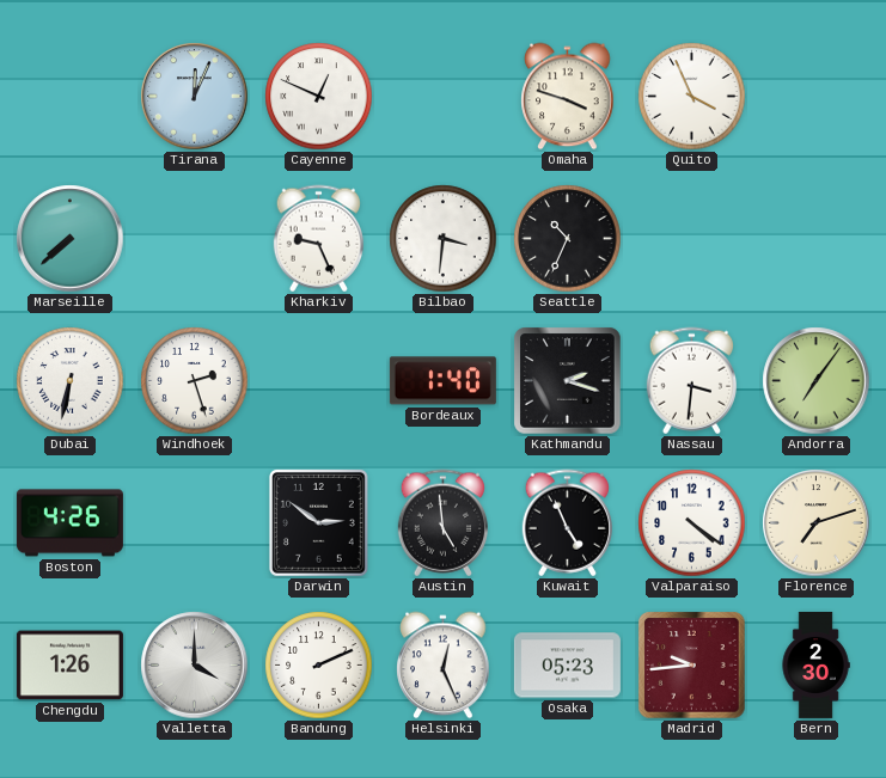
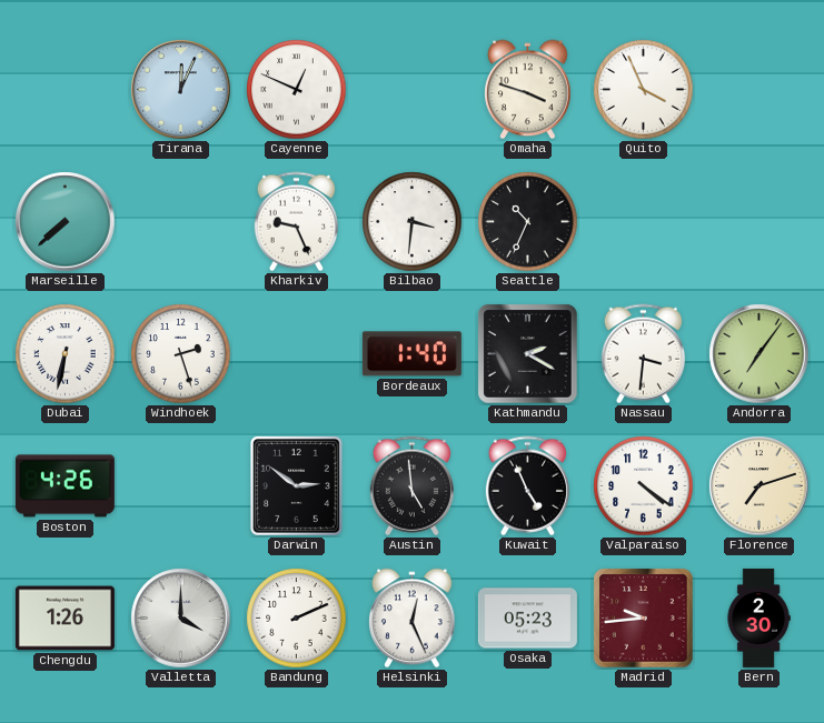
Kathmandu: 2:18 -> 2:20 (528, 354)
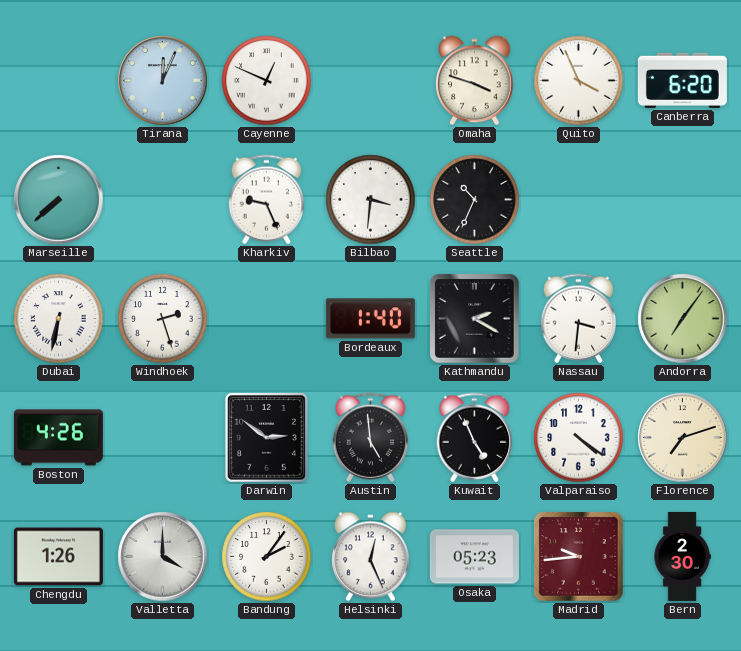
Canberra: none -> 6:20 (682, 80)
Bandung: 2:11 -> 2:06 (267, 557)
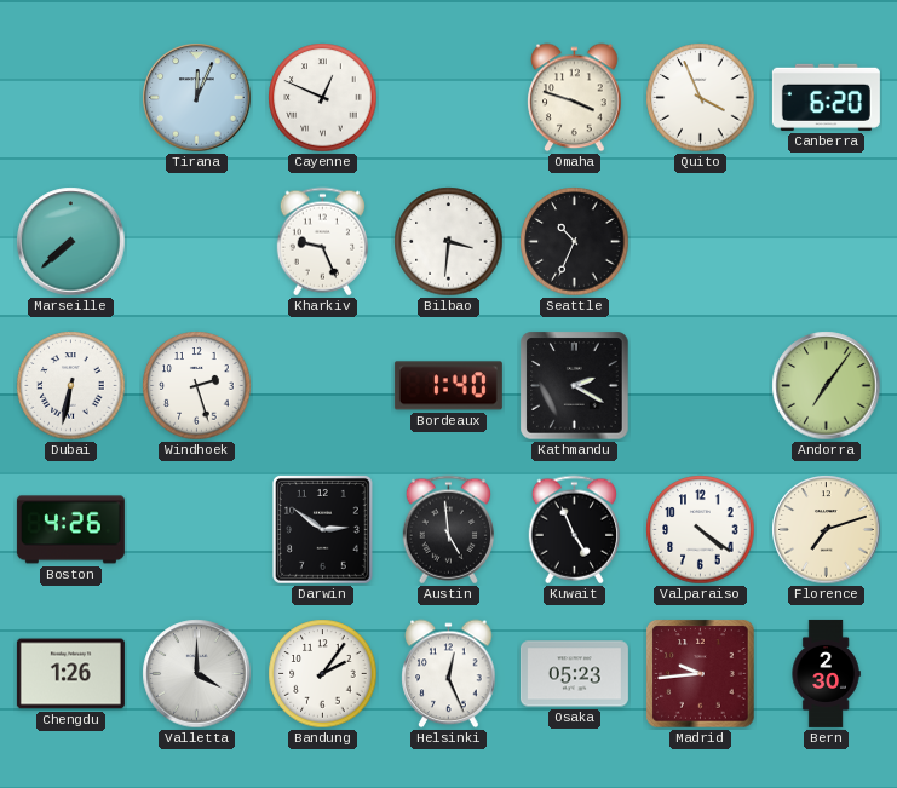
Nassau: 3:31 -> none (578, 319)
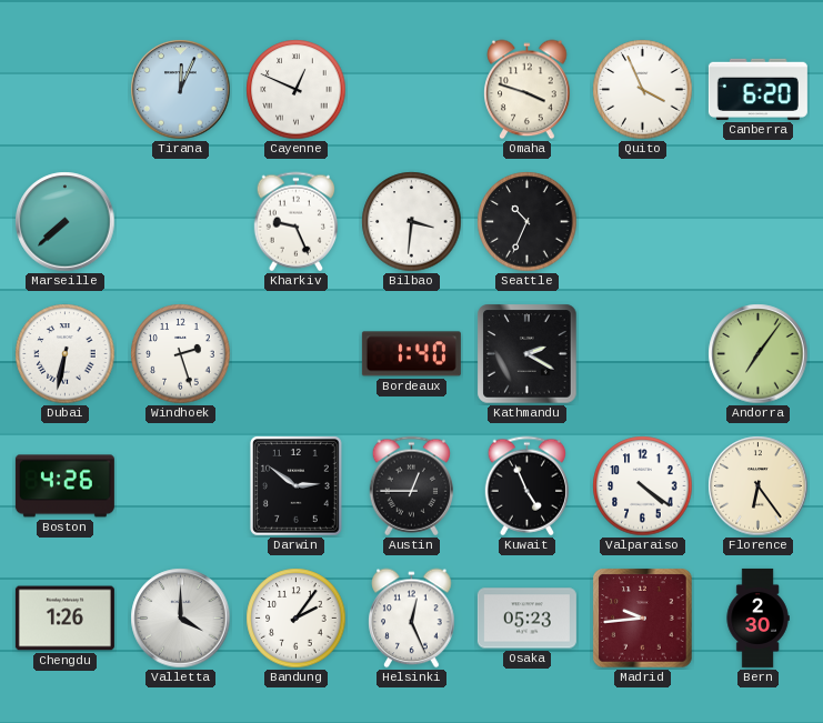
Austin: 4:59 -> 12:45 (411, 486)
Florence: 7:12 -> 6:24 (759, 486)
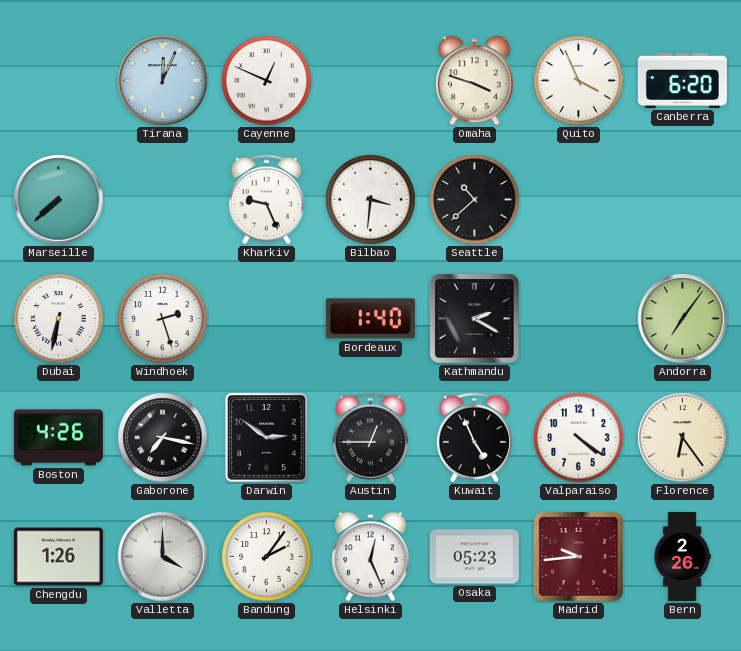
Seattle: 10:34 -> 10:38 (475, 200)
Gaborone: none -> 7:17 (163, 438)
Bern: 2:30 -> 2:26 (682, 556)
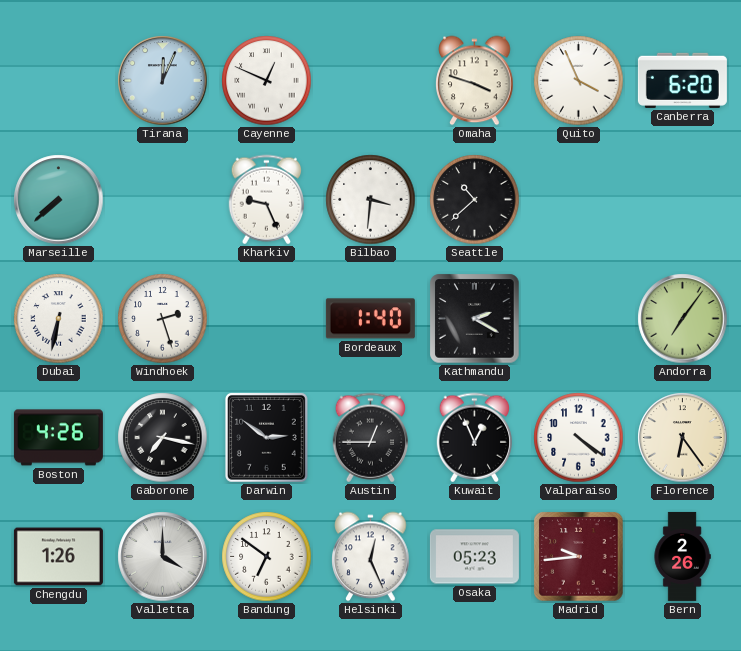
Kuwait: 4:56 -> 12:56 (474, 438)
Bandung: 2:06 -> 6:51 (267, 557)
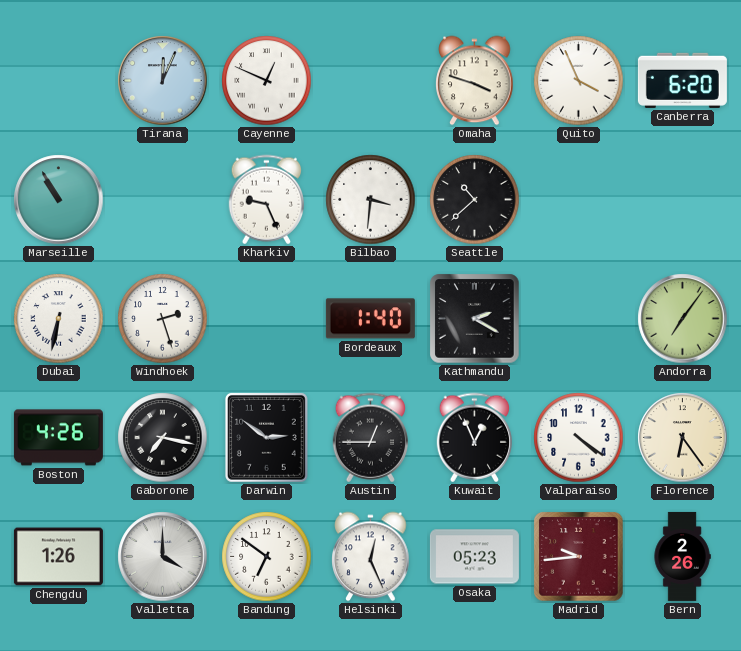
Marseille: 7:38 -> 10:55 (59, 200)
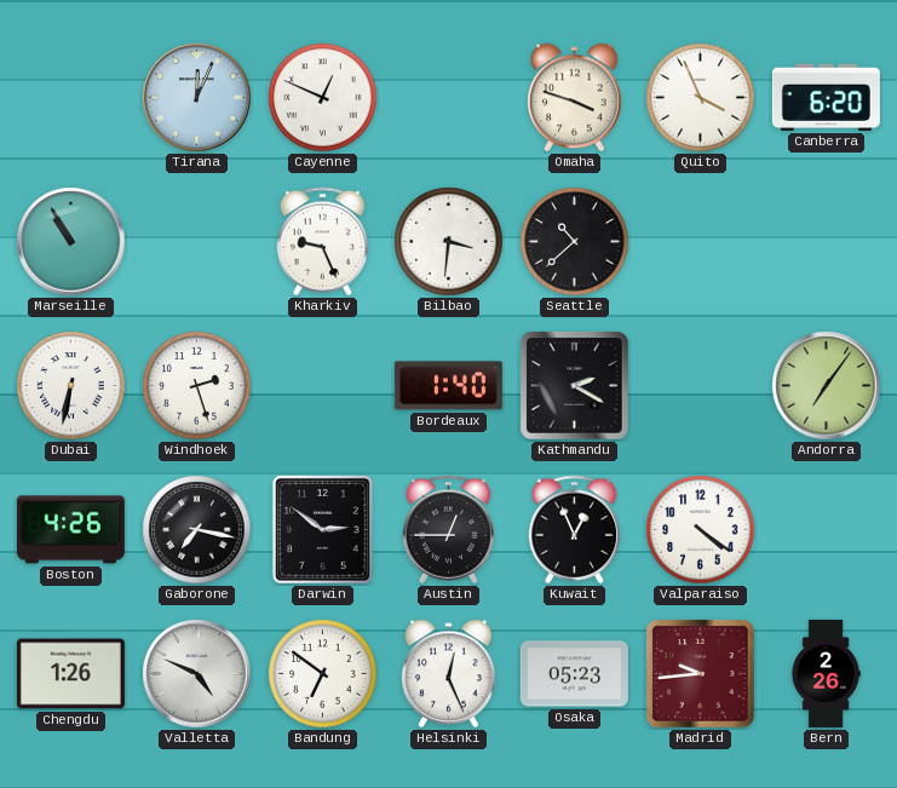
Florence: 6:24 -> none (683, 438)
Valletta: 4:00 -> 4:49 (197, 674)
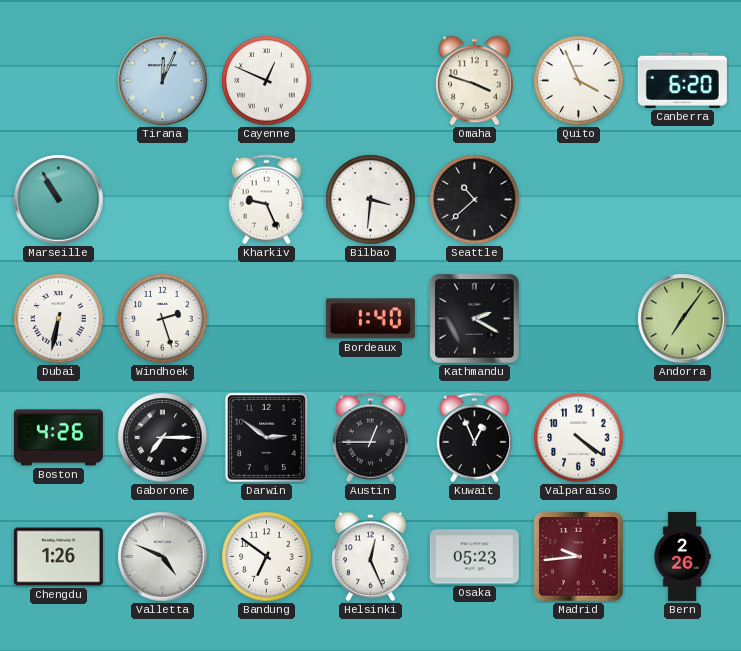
Gaborone: 7:17 -> 7:15 (163, 438)
